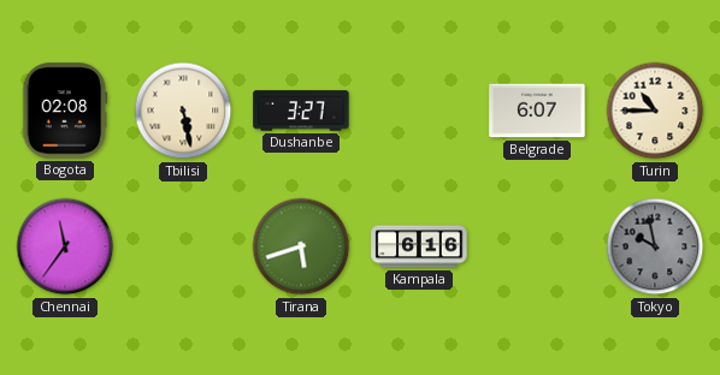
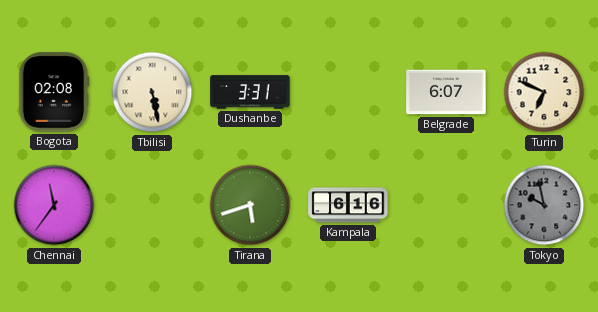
Dushanbe: 3:27 -> 3:31 (250, 92)
Turin: 10:45 -> 6:49 (544, 92)
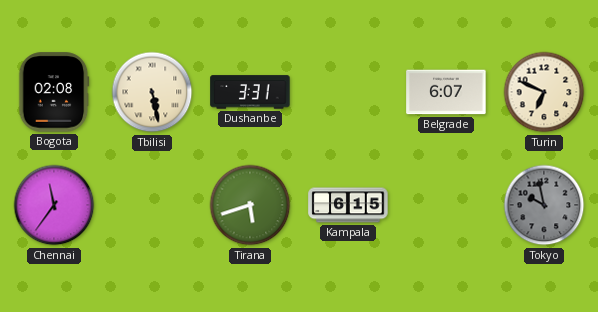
Kampala: 6:16 -> 6:15 (348, 205)
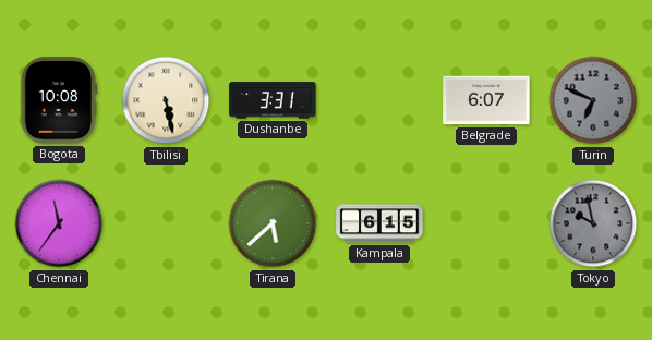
Bogota: 02:08 -> 10:08 (59, 100)
Turin dial: cream -> grey (593, 100)
Tirana: 5:42 -> 5:38 (273, 223)
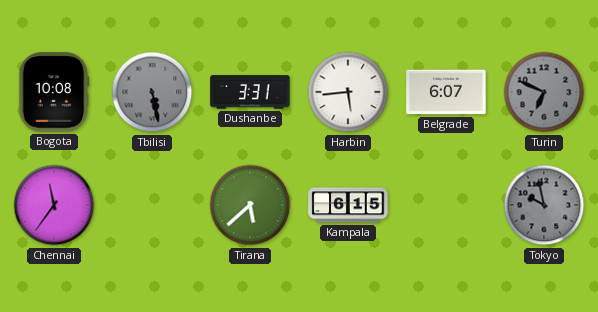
Tbilisi dial: cream -> grey (152, 92)
Harbin: none -> 5:44 (348, 92)
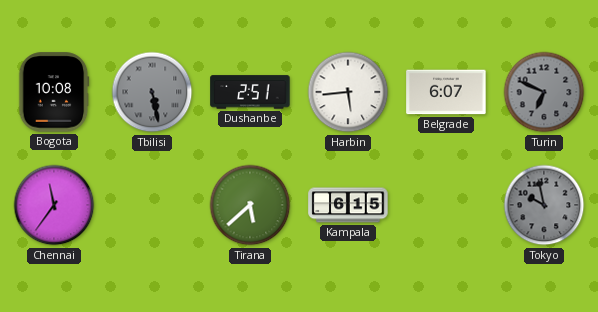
Dushanbe: 3:31 -> 2:51 (250, 92)
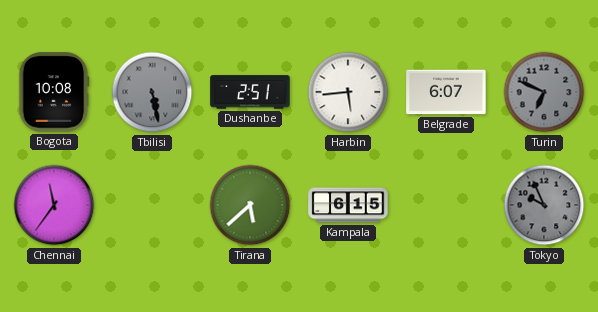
Tokyo: 9:58 -> 9:56 (544, 205)
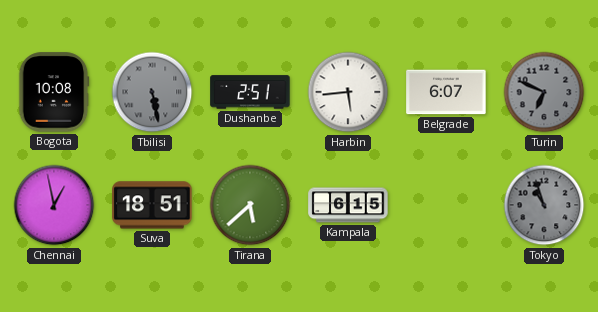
Chennai: 11:36 -> 12:58 (54, 205)
Suva: none -> 18:51 (152, 205)
Tokyo: 9:56 -> 10:57 (544, 205)
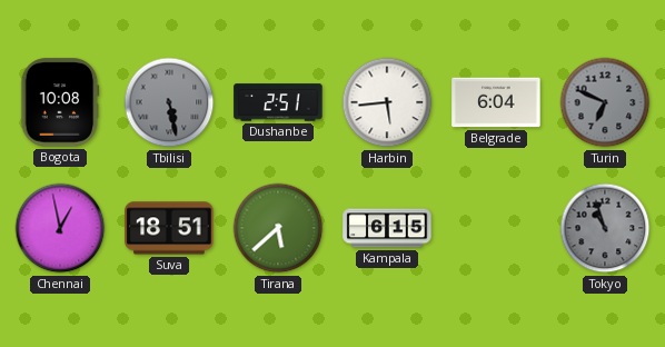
Belgrade: 6:07 -> 6:04 (496, 102)
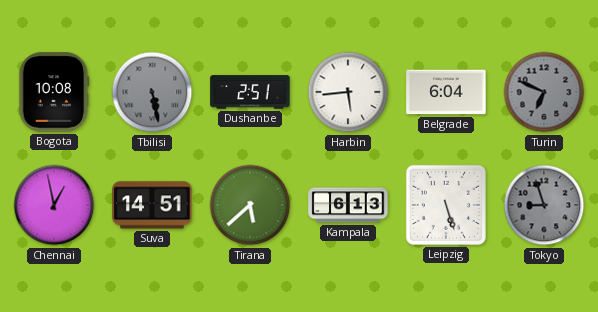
Suva: 18:51 -> 14:51 (152, 205)
Kampala: 6:15 -> 6:13 (348, 205)
Leipzig: none -> 5:27 (446, 205)
Tokyo: 10:57 -> 8:57 (544, 205)
